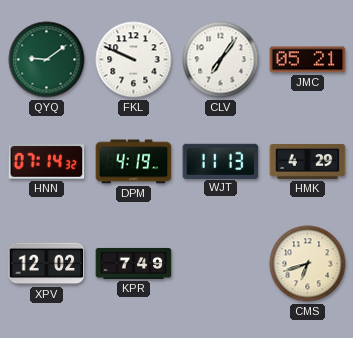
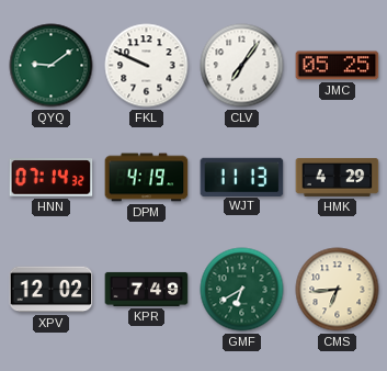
JMC: 05:21 -> 05:25 (338, 66)
GMF: none -> 6:40 (242, 290)
CMS: 6:42 -> 6:44 (338, 290)
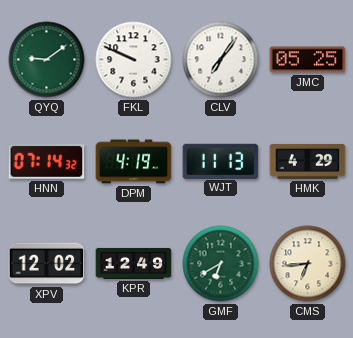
KPR: 7:49 -> 12:49 (134, 263)
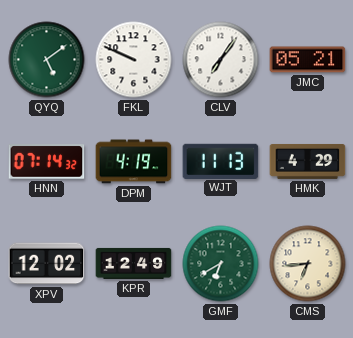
QYQ: 9:09 -> 5:09 (47, 60)
JMC: 05:25 -> 05:21 (308, 60)
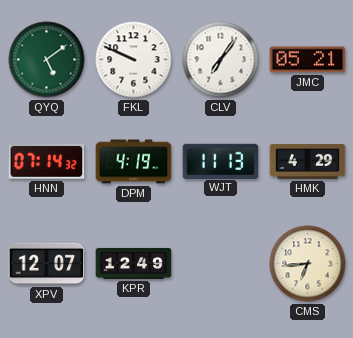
XPV: 12:02 -> 12:07 (47, 264)
GMF: 6:40 -> none (221, 264)
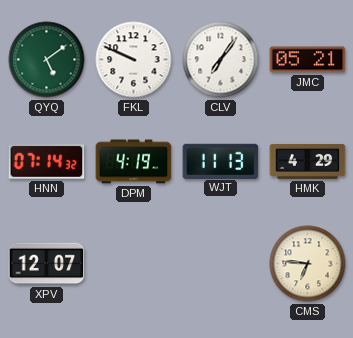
KPR: 12:49 -> none (134, 263)
CMS: 6:44 -> 6:46 (308, 264)
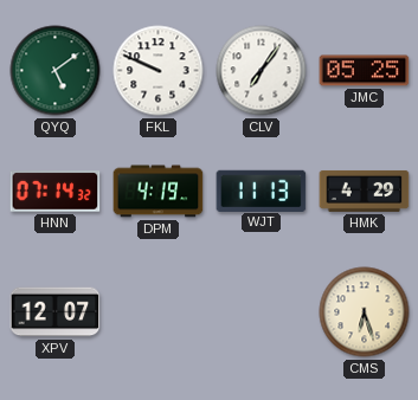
JMC: 05:21 -> 05:25 (365, 71)
CMS: 6:46 -> 6:27 (365, 312)
